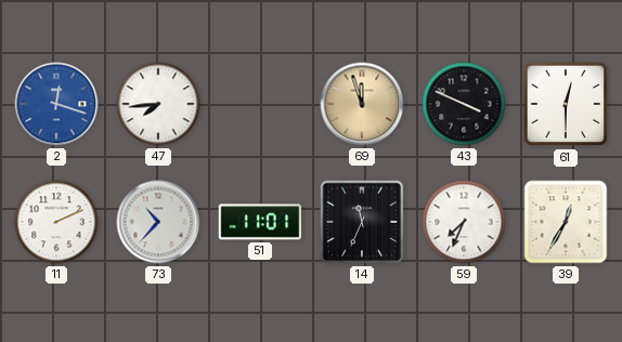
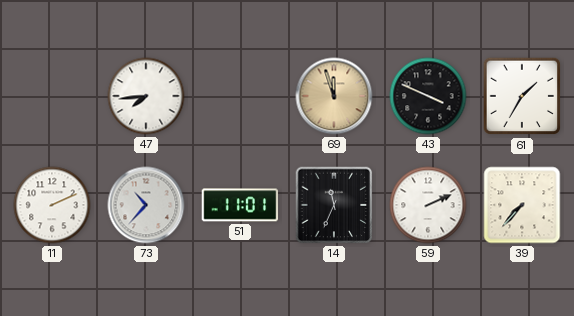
2: 12:18 -> none (56, 104)
61: 12:30 -> 1:35 (522, 96)
59: 7:34 -> 2:11 (428, 205)
39: 12:35 -> 7:37 (522, 205)
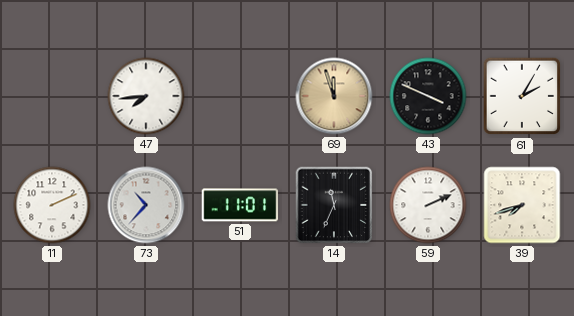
61: 1:35 -> 2:05 (522, 96)
39: 7:37 -> 7:42 (522, 205)
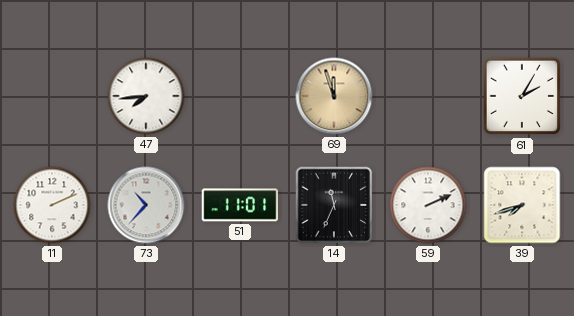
43: 3:49 -> none (428, 96)
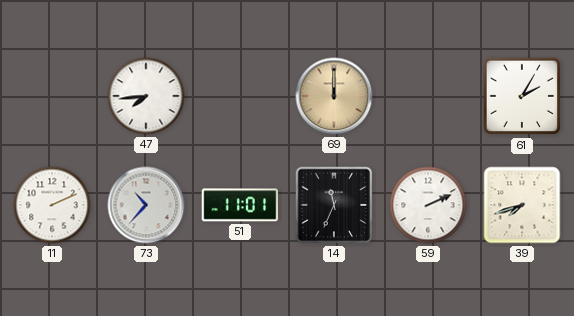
69: 11:57 -> 12:00 (334, 96)
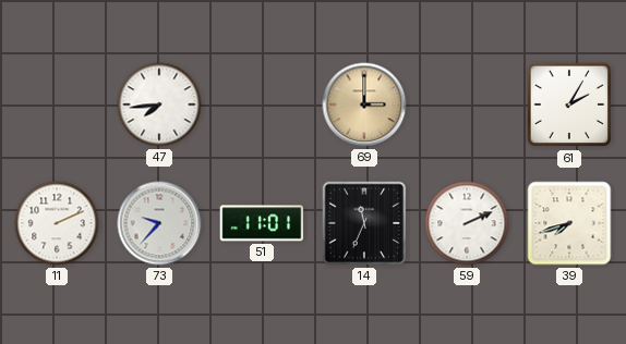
69: 12:00 -> 3:00 (364, 105)
73: 10:37 -> 9:37 (159, 223)
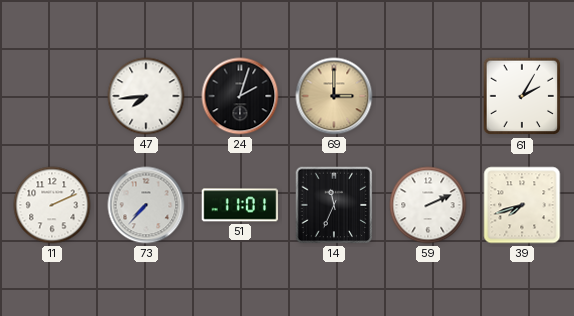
24: none -> 2:03 (240, 96)
73: 9:37 -> 7:37 (146, 205)
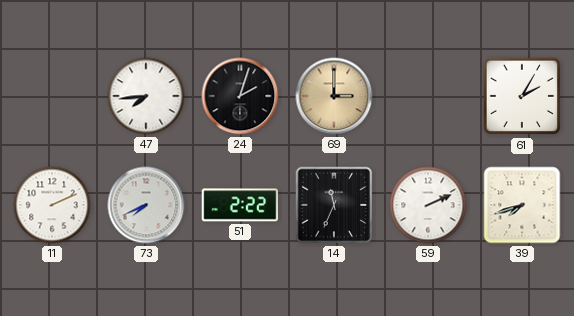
73: 7:37 -> 7:41 (146, 205)
51: 11:01 -> 2:22 (240, 205)
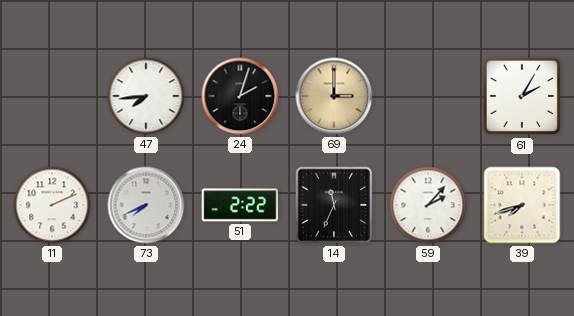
59: 2:11 -> 2:07 (428, 205)
